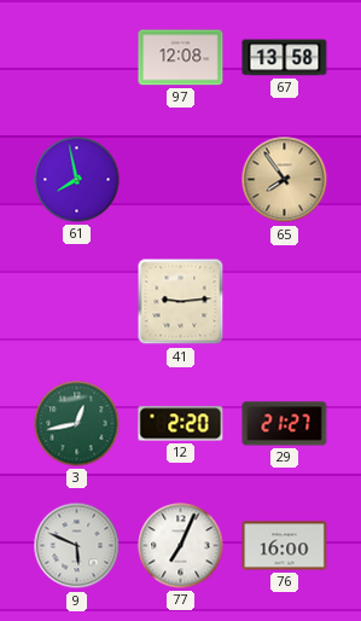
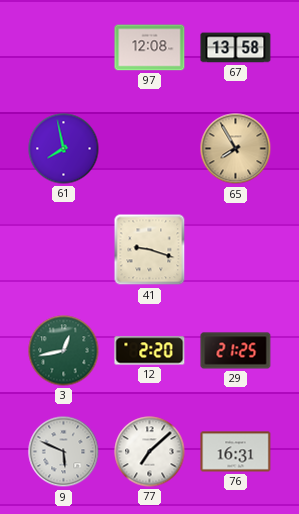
65: 7:54 -> 7:55 (236, 149)
41: 9:14 -> 9:18 (150, 250)
29: 21:27 -> 21:25 (236, 351)
77: 7:04 -> 7:08 (150, 452)
76: 16:00 -> 16:31 (236, 452)
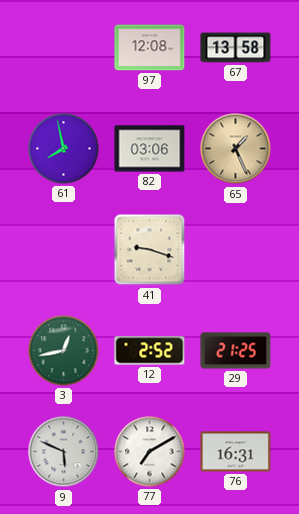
82: none -> 03:06 (150, 149)
65: 7:55 -> 1:26 (236, 149)
12: 2:20 -> 2:52 (150, 351)
77: 7:08 -> 7:10 (150, 452)
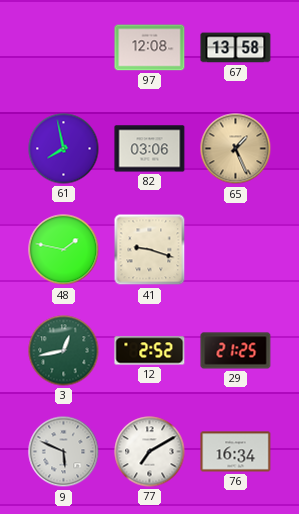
48: none -> 1:47 (64, 250)
76: 16:31 -> 16:34 (236, 452)
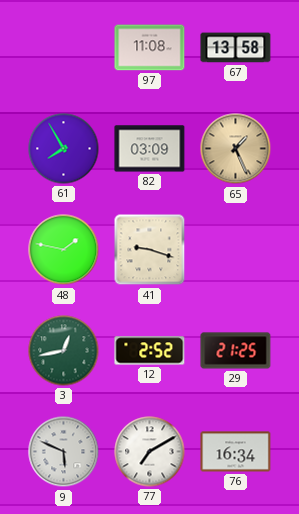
97: 12:08 -> 11:08 (150, 48)
61: 7:58 -> 7:55 (64, 149)
82: 03:06 -> 03:09 (150, 149)
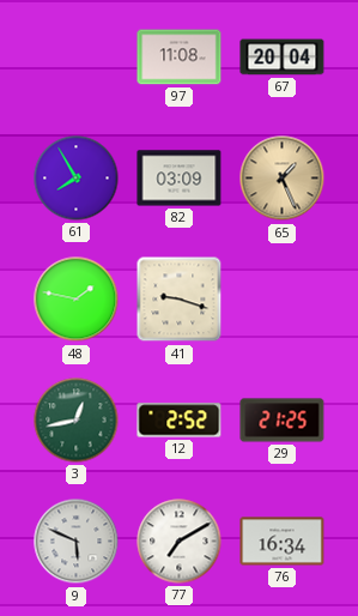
67: 13:58 -> 20:04 (283, 58)
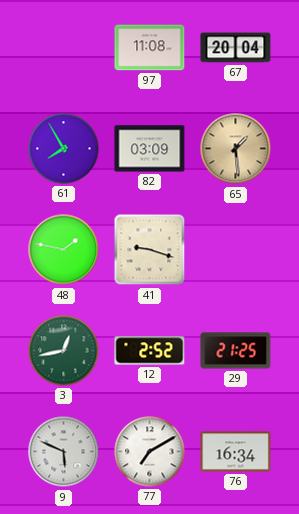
65: 1:26 -> 1:29 (236, 149)
